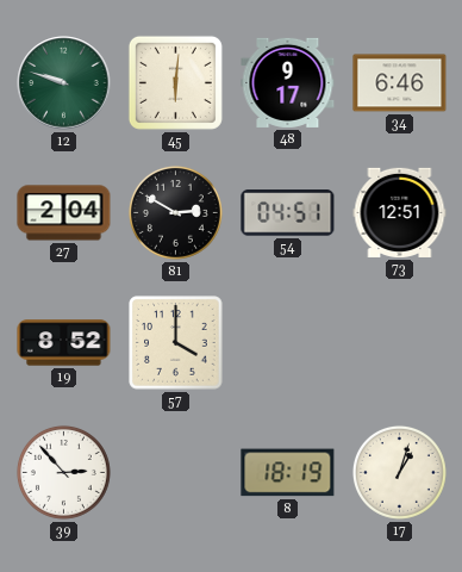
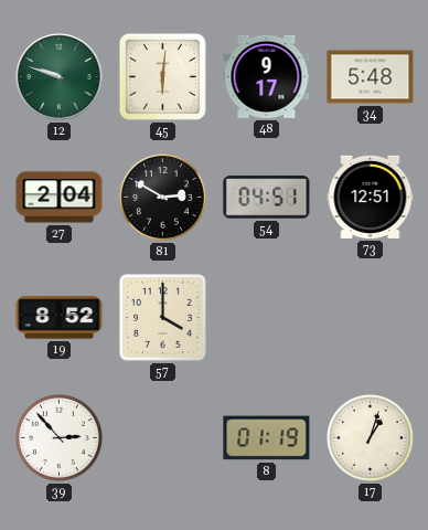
34: 6:46 -> 5:48 (371, 77)
8: 18:19 -> 01:19 (267, 438)
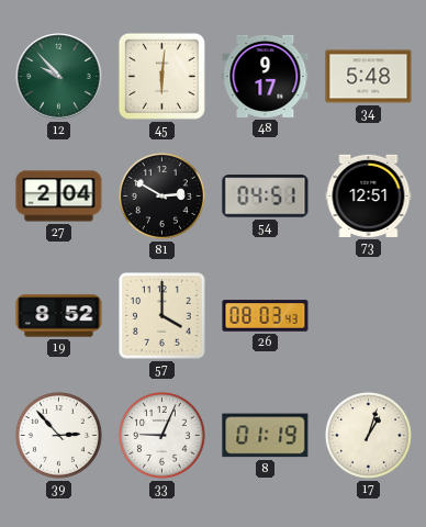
12: 9:48 -> 9:53 (59, 77)
26: none -> 08:03 (266, 316)
33: none -> 9:04 (161, 435)
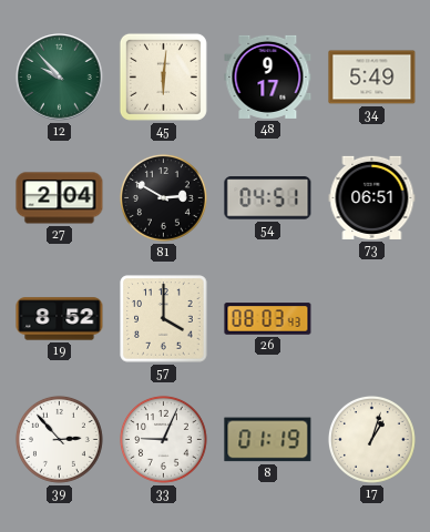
34: 5:48 -> 5:49 (372, 78)
73: 12:51 -> 06:51 (372, 197)
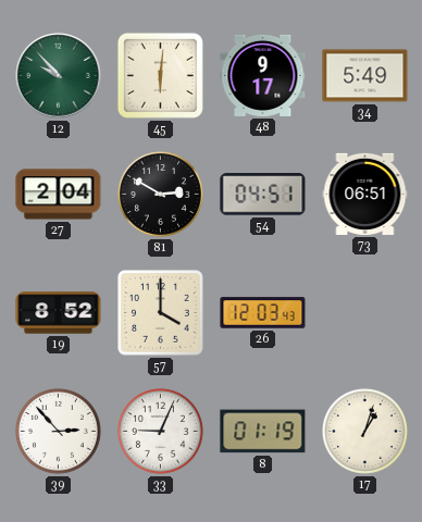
26: 08:03 -> 12:03 (263, 313)
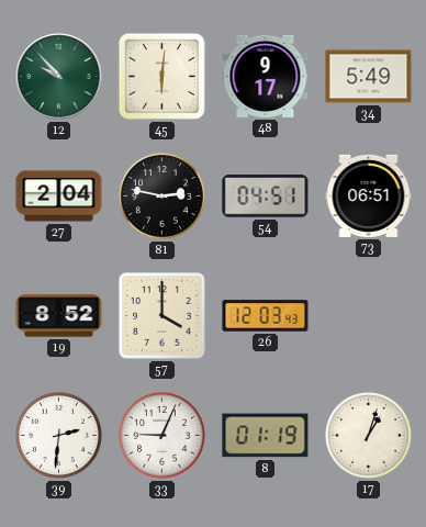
81: 2:50 -> 2:47 (161, 195)
39: 2:53 -> 2:31 (58, 435)
